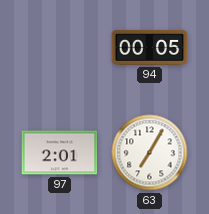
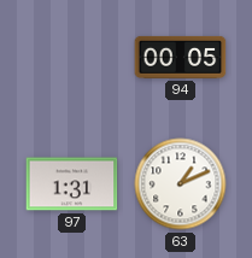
97: 2:01 -> 1:31 (72, 184)
63: 7:05 -> 1:11 (181, 184)
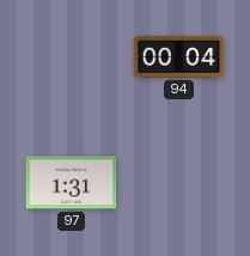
94: 00:05 -> 00:04 (179, 56)
63: 1:11 -> none (181, 184)
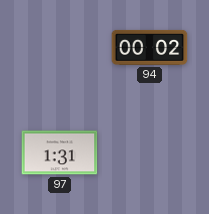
94: 00:04 -> 00:02 (150, 47)
